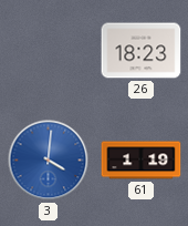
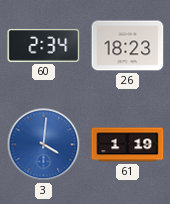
60: none -> 2:34 (44, 45)
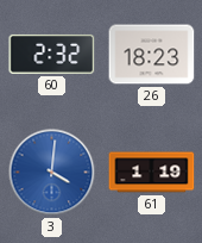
60: 2:34 -> 2:32 (52, 54)
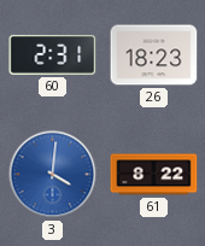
60: 2:32 -> 2:31 (53, 54)
61: 1:19 -> 8:22 (154, 175)
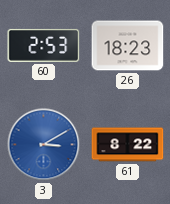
60: 2:31 -> 2:53 (44, 45)
3: 4:01 -> 3:10 (44, 145)
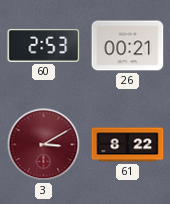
26: 18:23 -> 00:21 (128, 46)
3 dial: blue -> burgundy (44, 145)
